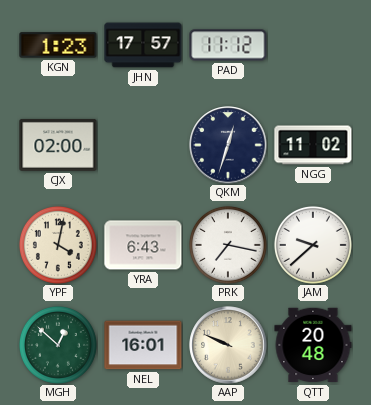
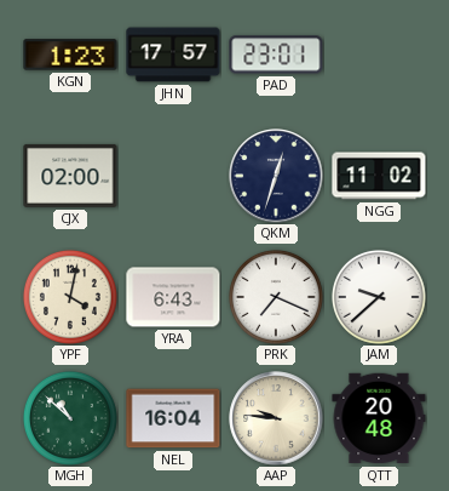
PAD: 11:12 -> 23:01 (276, 55)
PRK: 7:17 -> 7:19 (276, 297)
MGH: 12:52 -> 10:52 (70, 418)
NEL: 16:01 -> 16:04 (173, 418)
AAP: 9:49 -> 9:46 (276, 418)
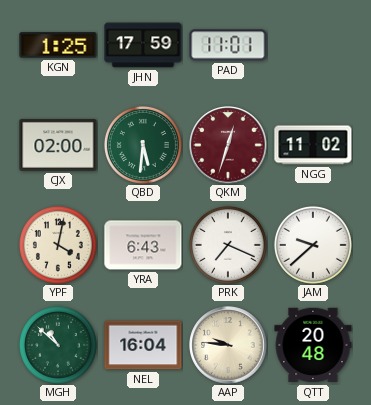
KGN: 1:23 -> 1:25 (58, 45)
JHN: 17:57 -> 17:59 (143, 45)
PAD: 23:01 -> 11:01 (228, 45)
QBD: none -> 5:31 (143, 145)
QKM dial: navy -> burgundy (228, 145)
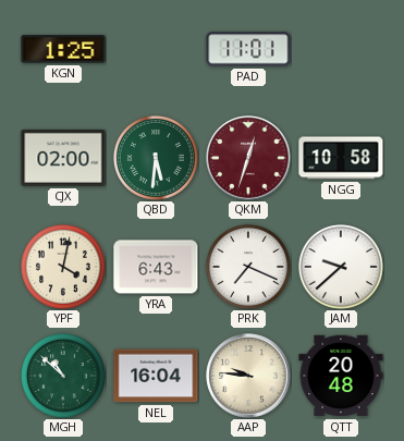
JHN: 17:59 -> none (143, 45)
NGG: 11:02 -> 10:58 (341, 158)
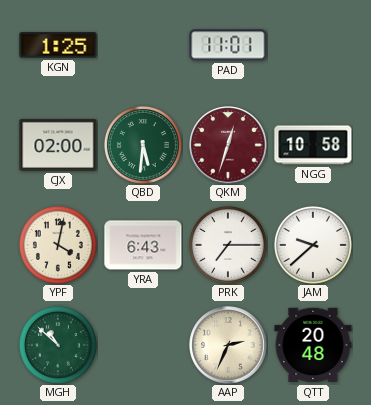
PRK: 7:19 -> 7:15 (228, 245)
NEL: 16:04 -> none (156, 376)
AAP: 9:46 -> 2:34 (228, 345)
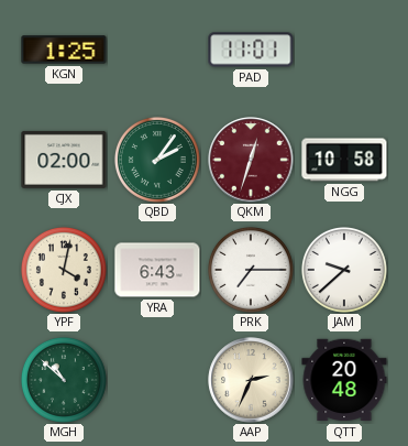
QBD: 5:31 -> 2:06 (157, 160)
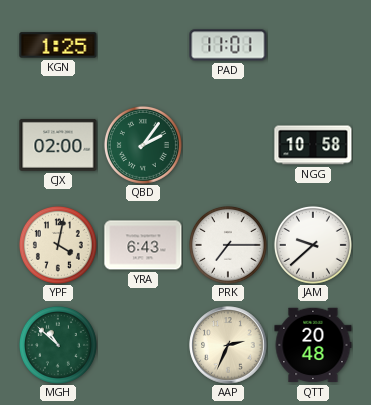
QKM: 12:33 -> none (251, 160)
